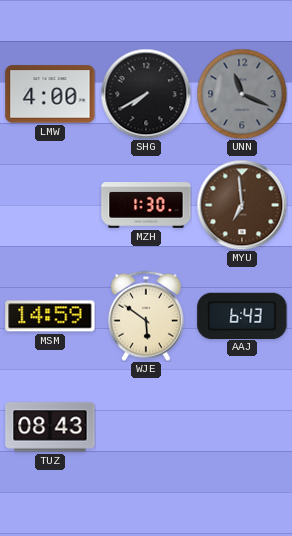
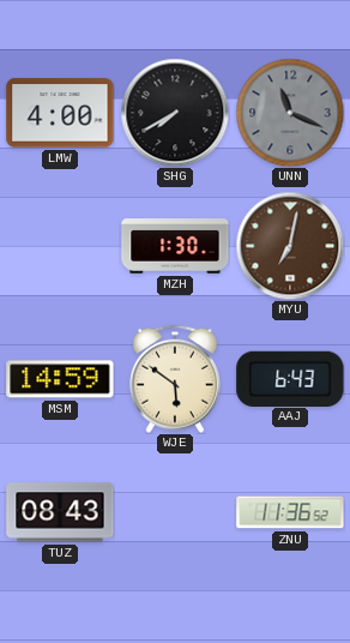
MYU: 6:59 -> 7:02 (290, 246)
ZNU: none -> 11:36 (290, 512)
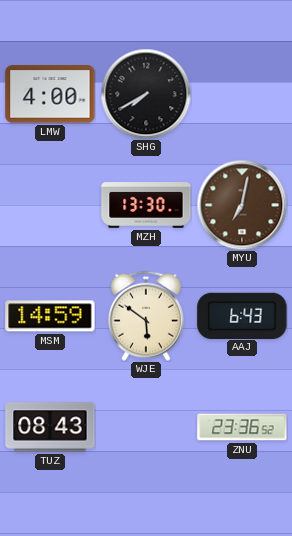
UNN: 11:19 -> none (290, 113)
MZH: 1:30 -> 13:30 (146, 206)
ZNU: 11:36 -> 23:36 (242, 427)
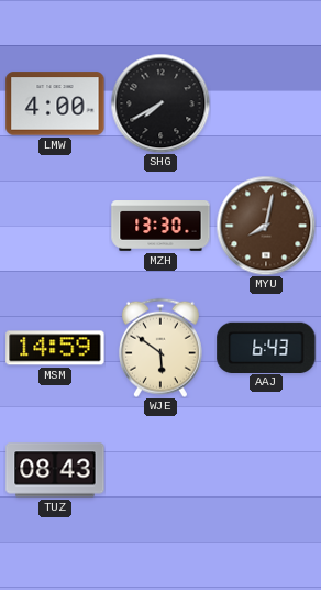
MYU: 7:02 -> 8:02 (266, 226)
ZNU: 23:36 -> none (242, 427)
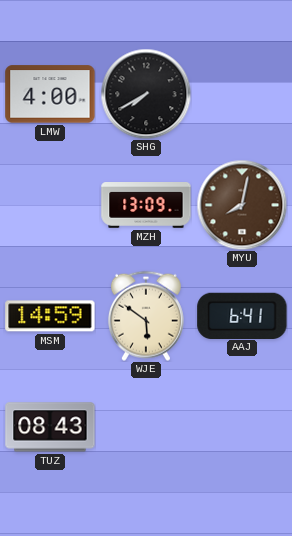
MZH: 13:30 -> 13:09 (146, 206)
AAJ: 6:43 -> 6:41 (242, 315)
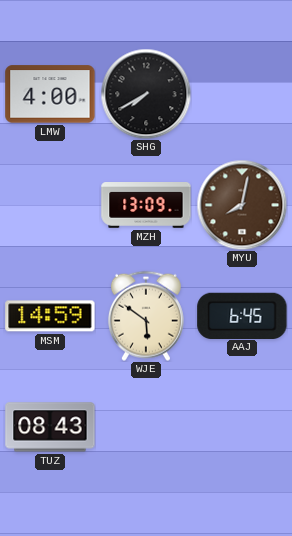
AAJ: 6:41 -> 6:45 (242, 315)
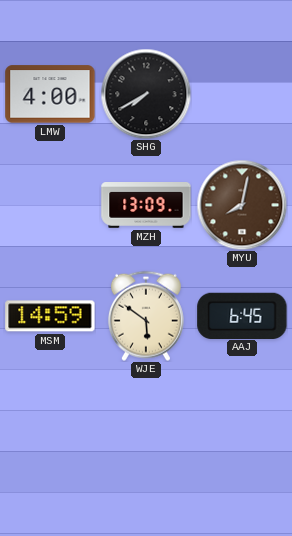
TUZ: 08:43 -> none (50, 427)
